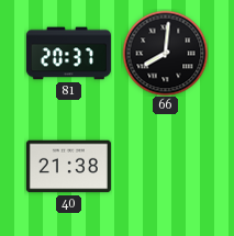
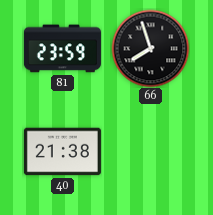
81: 20:37 -> 23:59 (62, 49)
66: 8:01 -> 7:57 (150, 48)
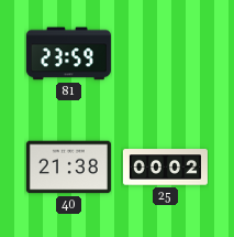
66: 7:57 -> none (150, 48)
25: none -> 00:02 (165, 168)
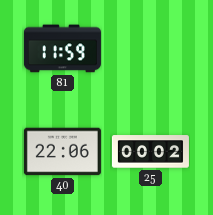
81: 23:59 -> 11:59 (62, 49)
40: 21:38 -> 22:06 (62, 152)
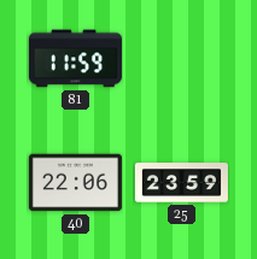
25: 00:02 -> 23:59 (181, 183)
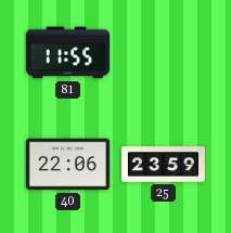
81: 11:59 -> 11:55 (67, 53)
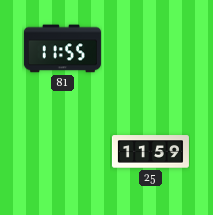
40: 22:06 -> none (67, 165)
25: 23:59 -> 11:59 (150, 152)
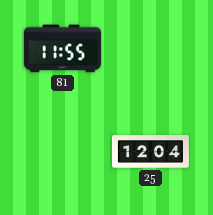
25: 11:59 -> 12:04 (150, 152)
